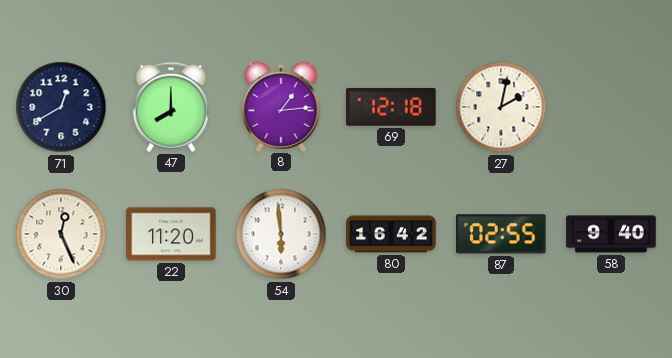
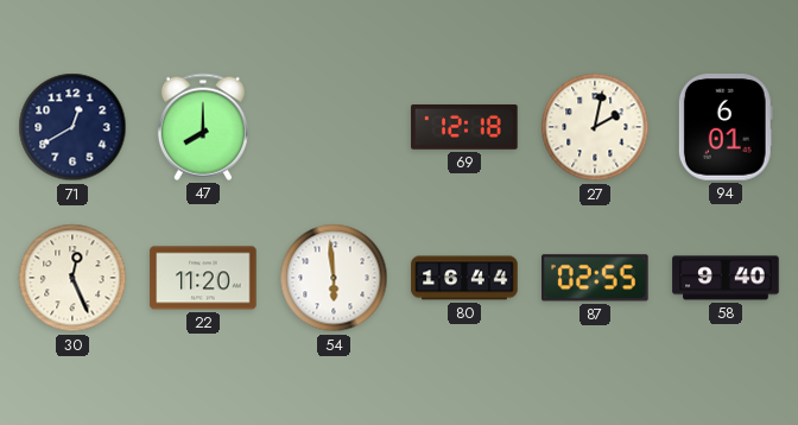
8: 1:14 -> none (281, 106)
94: none -> 6:01 (726, 127)
80: 16:42 -> 16:44 (464, 278)
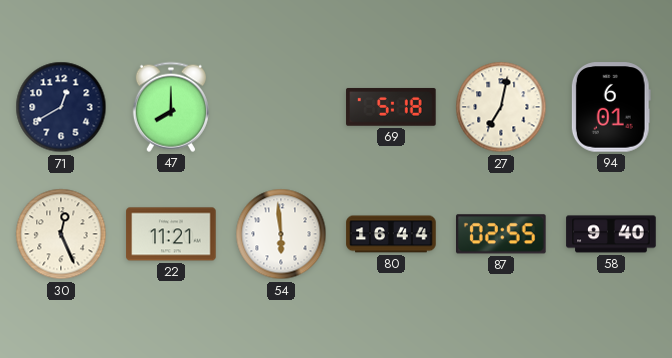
69: 12:18 -> 5:18 (391, 107)
27: 2:02 -> 7:02 (501, 107)
22: 11:20 -> 11:21 (171, 234)
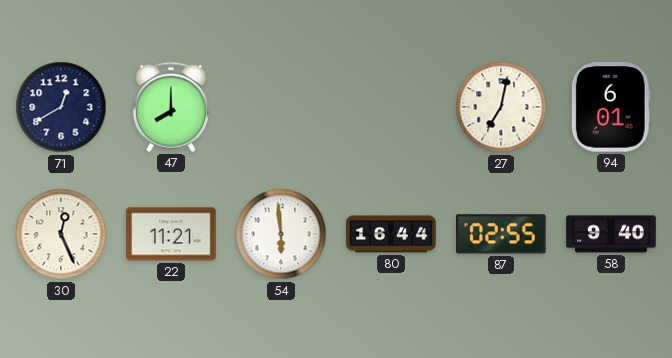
69: 5:18 -> none (391, 107)
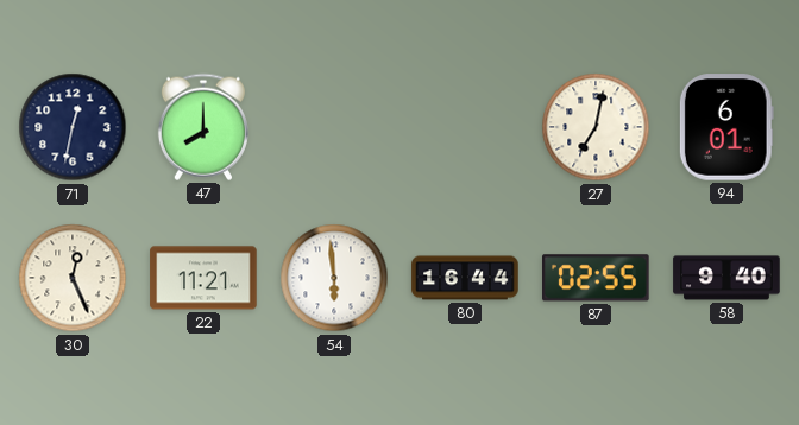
71: 12:40 -> 12:32 (73, 127)
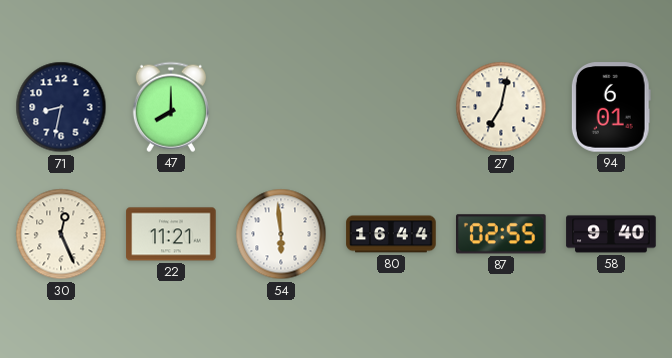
71: 12:32 -> 8:32 (61, 107)
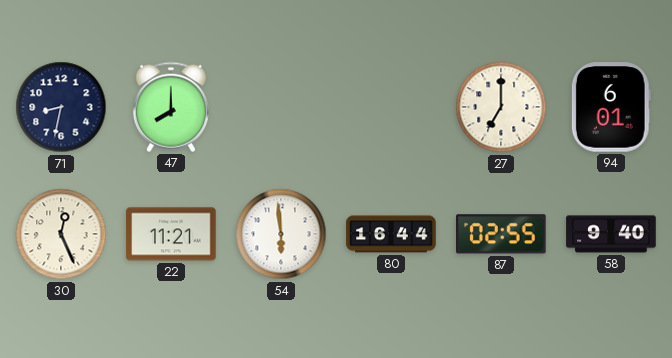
27: 7:02 -> 7:00 (501, 107)
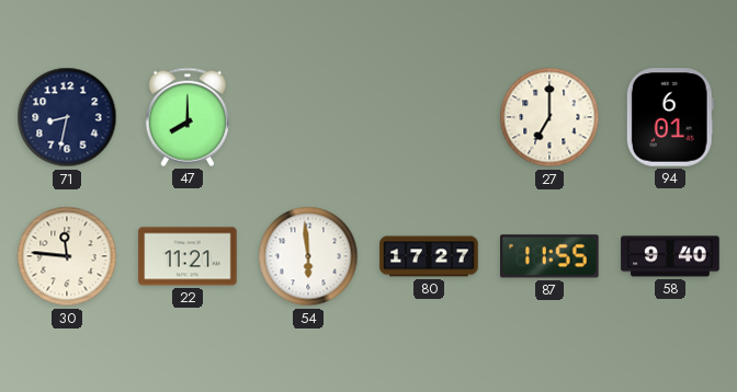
30: 12:26 -> 11:46 (67, 256)
80: 16:44 -> 17:27 (429, 256)
87: 02:55 -> 11:55 (551, 256)
